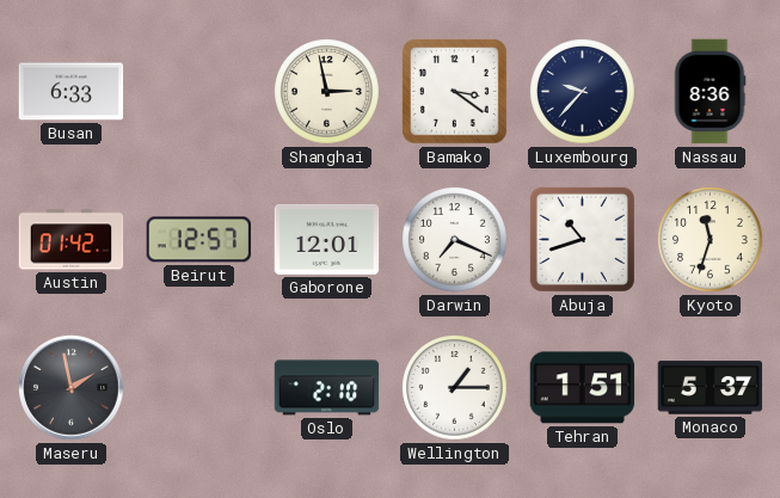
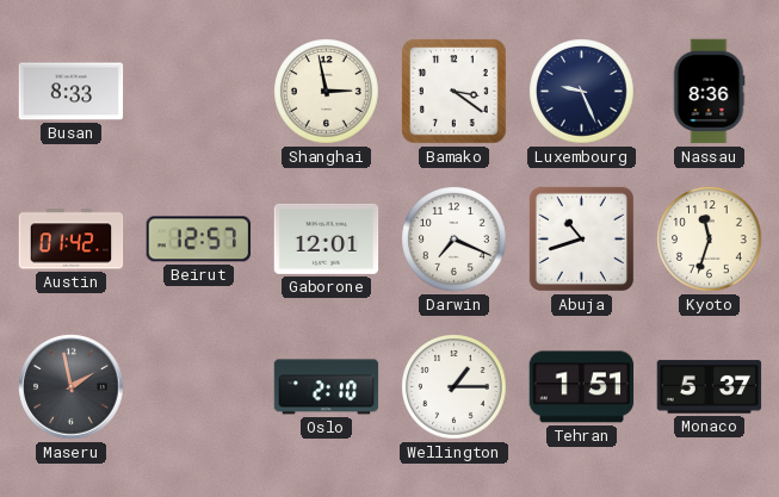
Busan: 6:33 -> 8:33 (72, 92)
Luxembourg: 9:37 -> 9:26 (582, 92)
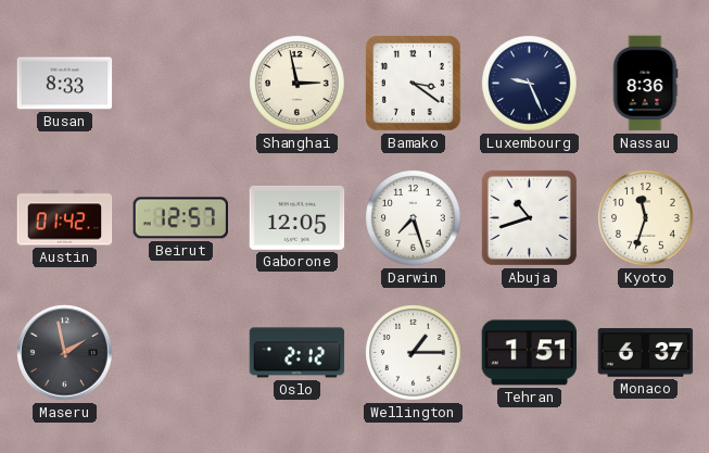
Gaborone: 12:01 -> 12:05 (297, 217)
Darwin: 7:19 -> 7:27 (414, 218)
Oslo: 2:10 -> 2:12 (297, 353)
Monaco: 5:37 -> 6:37 (646, 353)
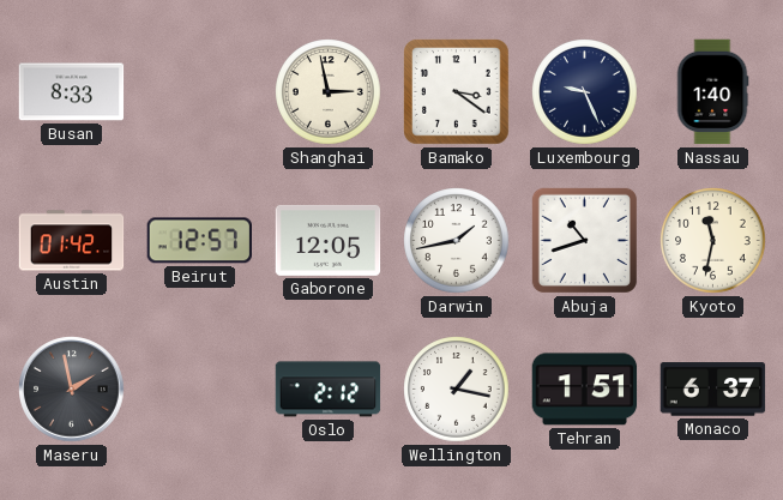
Nassau: 8:36 -> 1:40 (712, 92)
Darwin: 7:27 -> 1:43 (457, 241)
Kyoto: 11:33 -> 11:32 (713, 241)
Wellington: 1:15 -> 1:17 (457, 390)
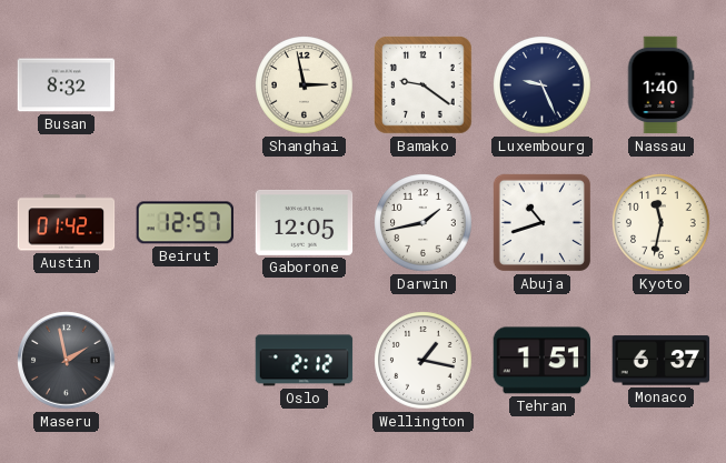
Busan: 8:33 -> 8:32 (67, 85)
Bamako: 3:21 -> 9:21 (424, 85)
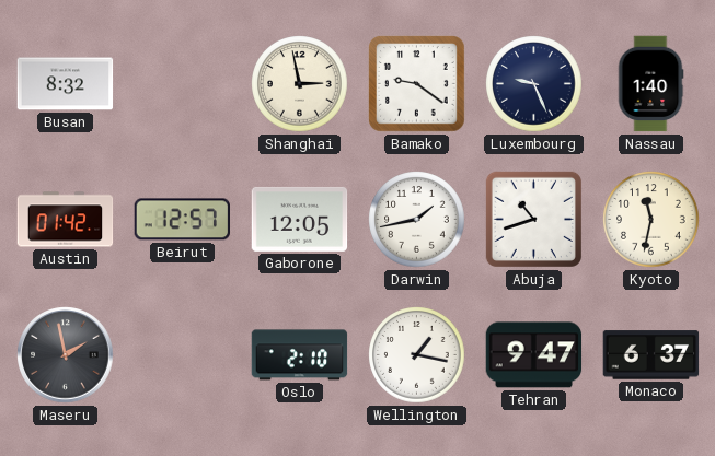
Oslo: 2:12 -> 2:10 (300, 355)
Tehran: 1:51 -> 9:47 (534, 355)
